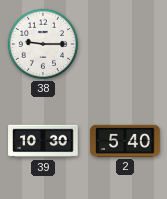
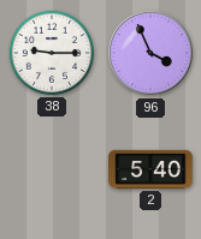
96: none -> 3:56 (150, 53)
39: 10:30 -> none (43, 141)
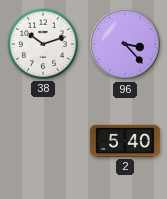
38: 9:15 -> 10:12 (43, 44)
96: 3:56 -> 3:23 (125, 44)
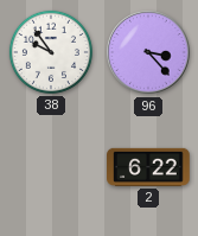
38: 10:12 -> 9:54 (51, 52)
2: 5:40 -> 6:22 (148, 167)
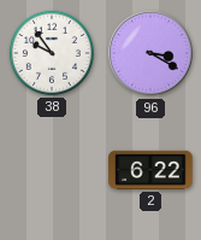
96: 3:23 -> 3:20 (150, 53)
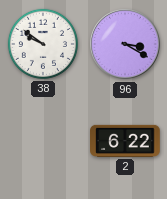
38: 9:54 -> 9:51 (43, 44)
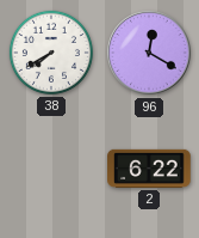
38: 9:51 -> 7:40 (51, 53)
96: 3:20 -> 12:20 (149, 53)
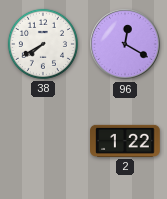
2: 6:22 -> 1:22 (125, 141)
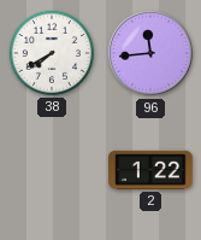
96: 12:20 -> 11:44 (150, 53)
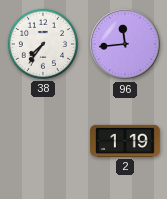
38: 7:40 -> 7:36 (43, 44)
2: 1:22 -> 1:19 (125, 141)
